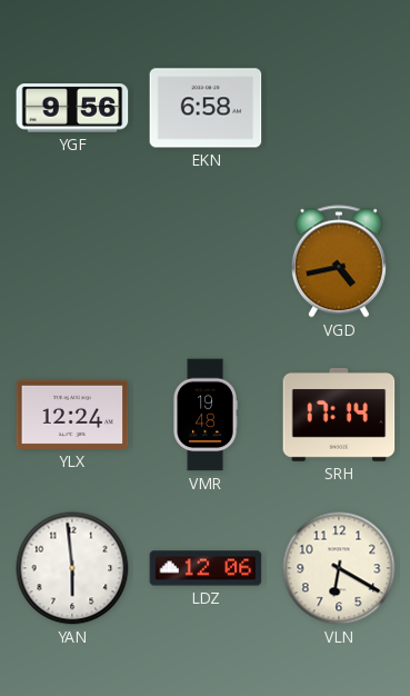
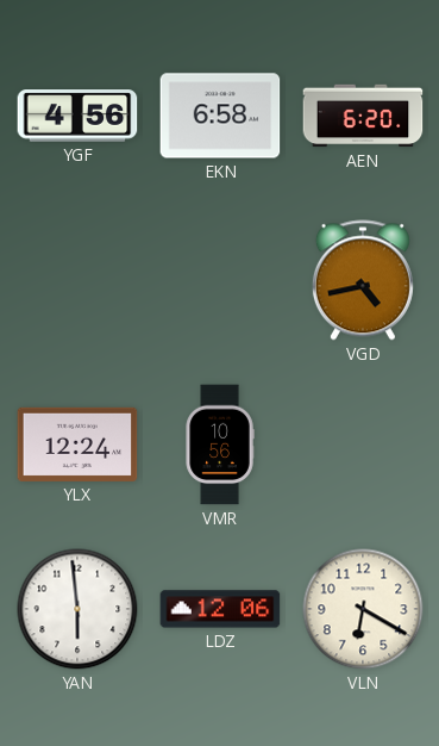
YGF: 9:56 -> 4:56 (77, 116)
AEN: none -> 6:20 (363, 116)
VMR: 19:48 -> 10:56 (220, 445)
SRH: 17:14 -> none (339, 415)
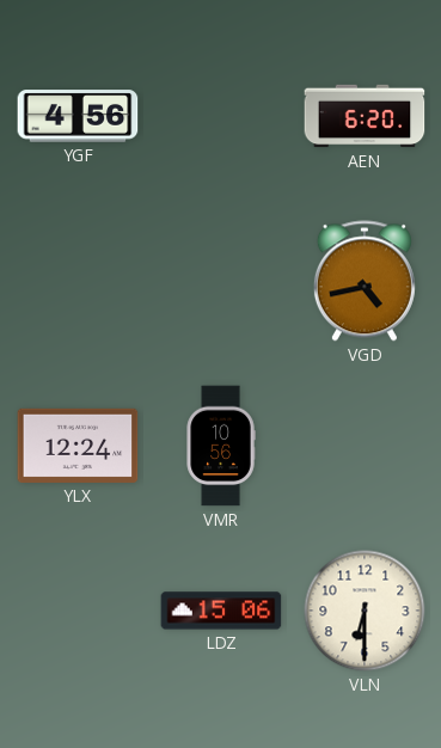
EKN: 6:58 -> none (220, 116)
YAN: 5:59 -> none (77, 609)
LDZ: 12:06 -> 15:06 (221, 611)
VLN: 6:20 -> 6:30 (365, 611)
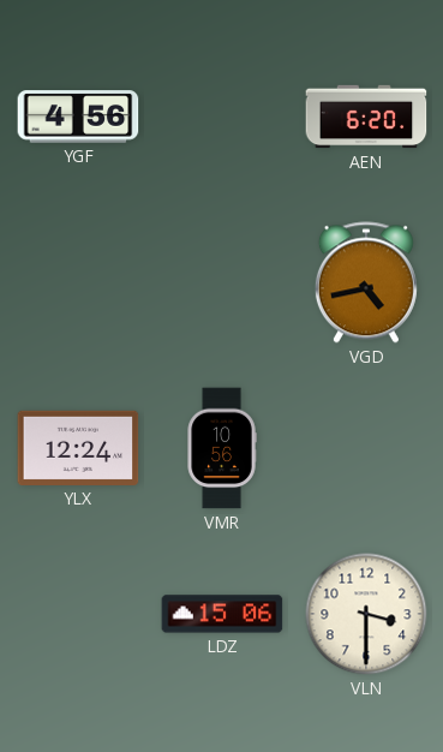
VLN: 6:30 -> 3:30 (366, 614)
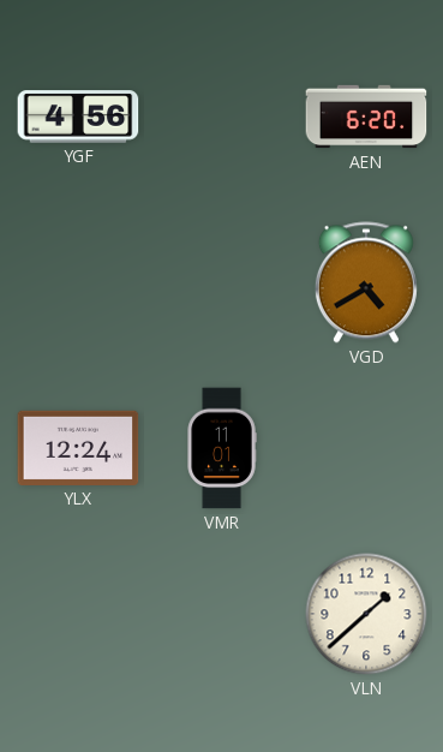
VGD: 4:43 -> 4:40 (366, 282)
VMR: 10:56 -> 11:01 (222, 448)
LDZ: 15:06 -> none (222, 614)
VLN: 3:30 -> 1:38 (366, 614)
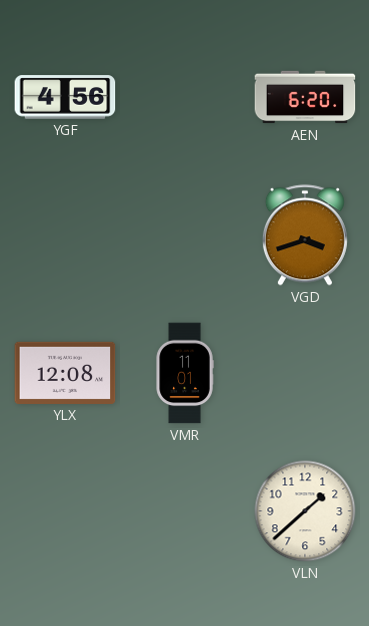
VGD: 4:40 -> 3:42 (305, 235)
YLX: 12:24 -> 12:08 (65, 373)
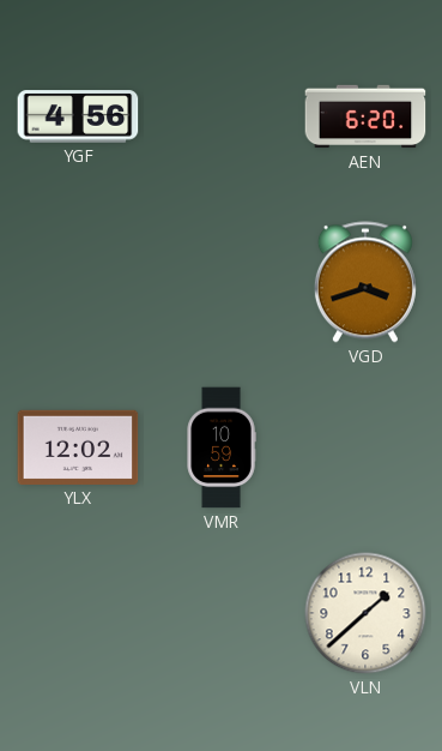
YLX: 12:08 -> 12:02 (78, 447)
VMR: 11:01 -> 10:59 (222, 447)
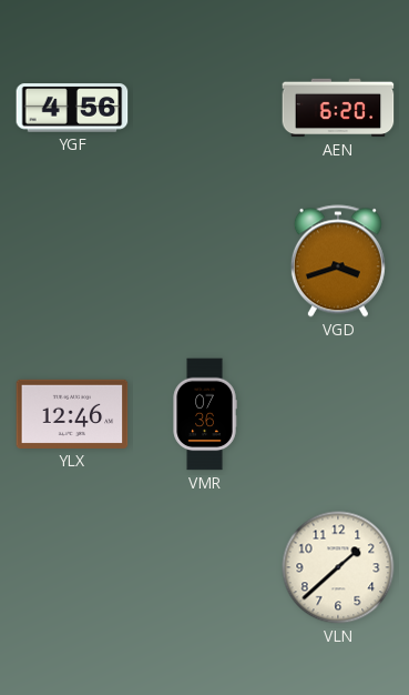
YLX: 12:02 -> 12:46 (72, 414)
VMR: 10:59 -> 07:36 (205, 414)
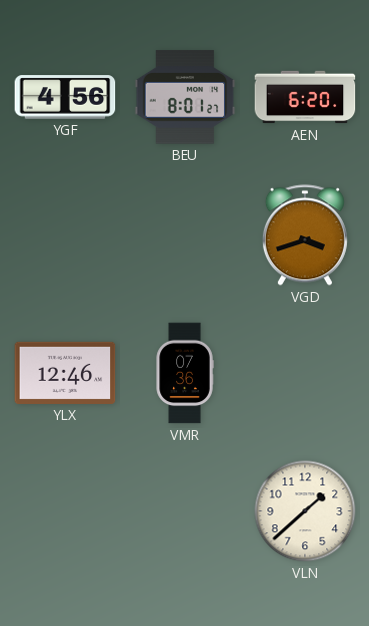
BEU: none -> 8:01 (185, 97)
